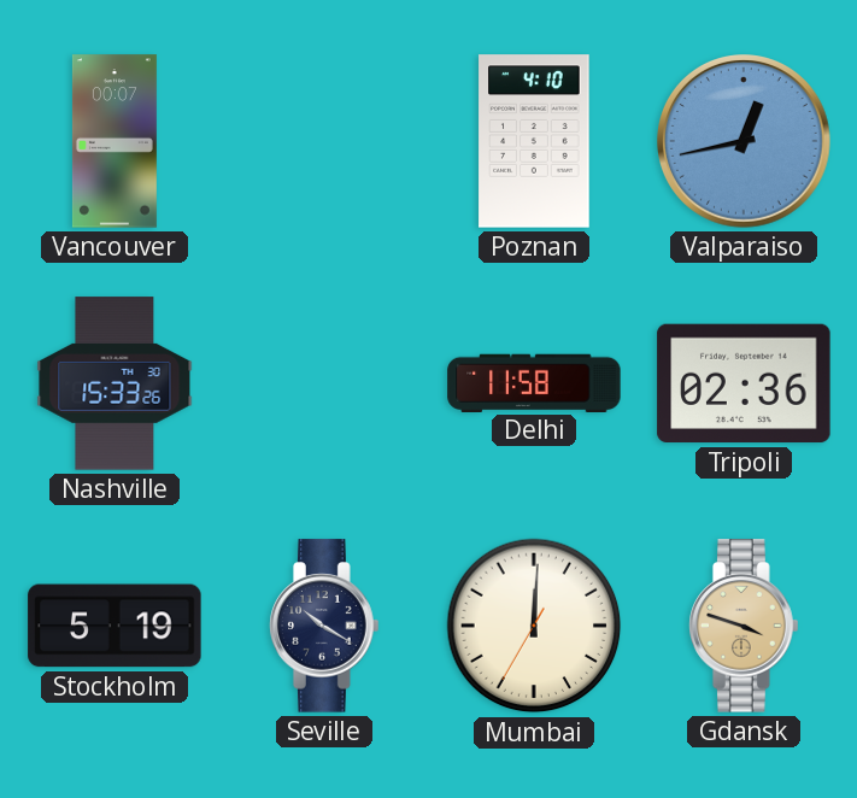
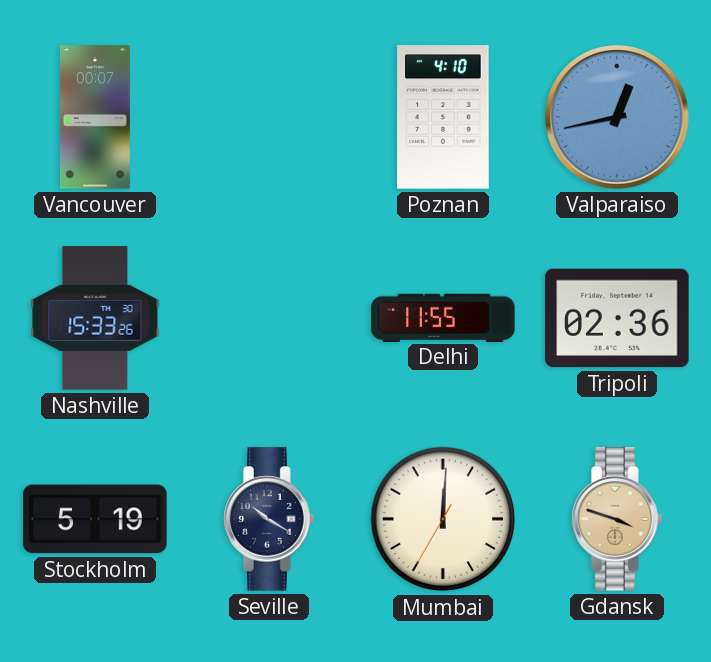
Delhi: 11:58 -> 11:55 (443, 317)
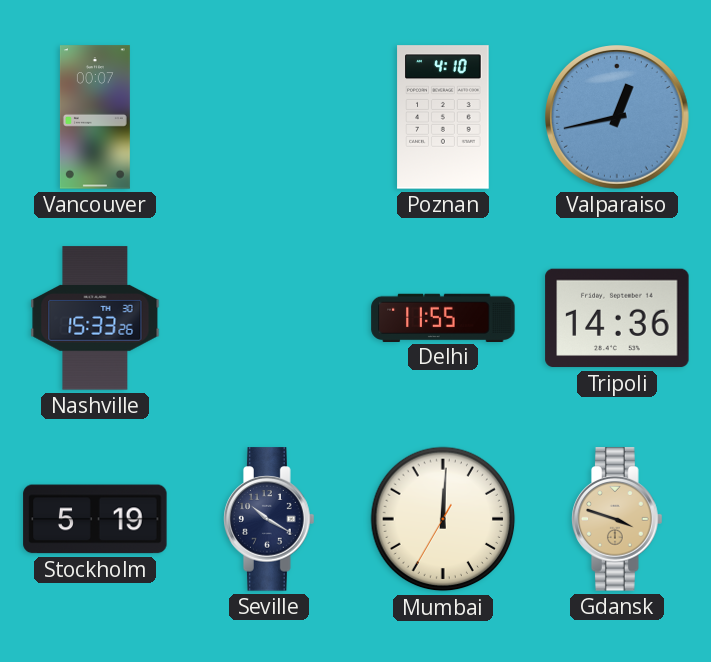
Tripoli: 02:36 -> 14:36 (617, 318)
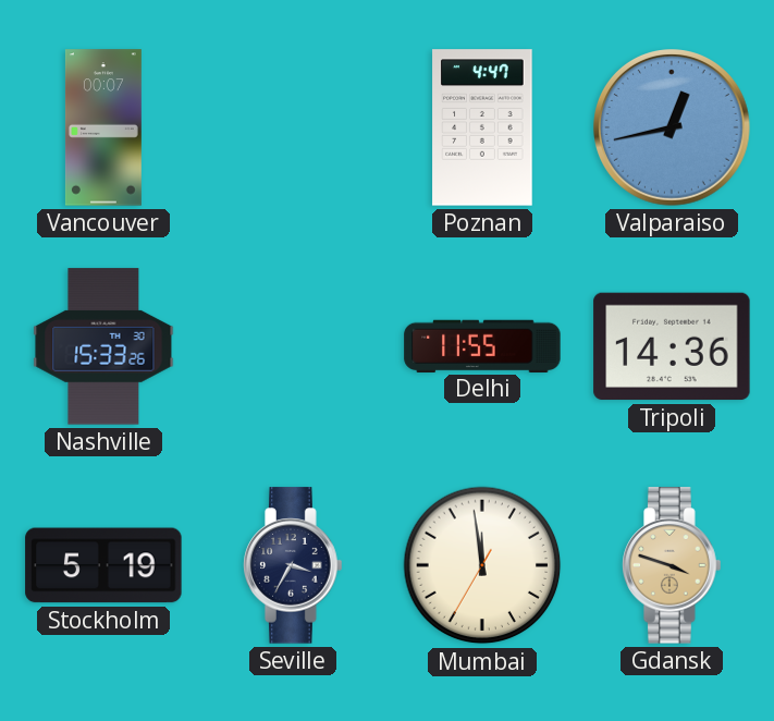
Poznan: 4:10 -> 4:47 (482, 127)
Seville: 10:20 -> 3:35 (293, 565)
Mumbai: 12:00 -> 11:58 (482, 565)
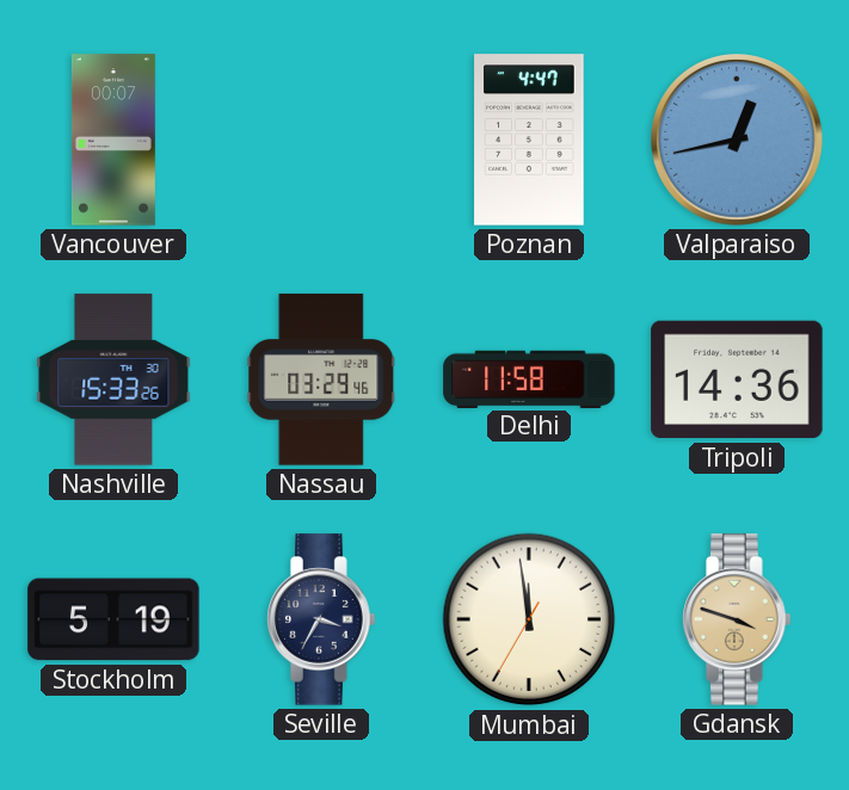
Nassau: none -> 03:29 (321, 379)
Delhi: 11:55 -> 11:58 (529, 378)
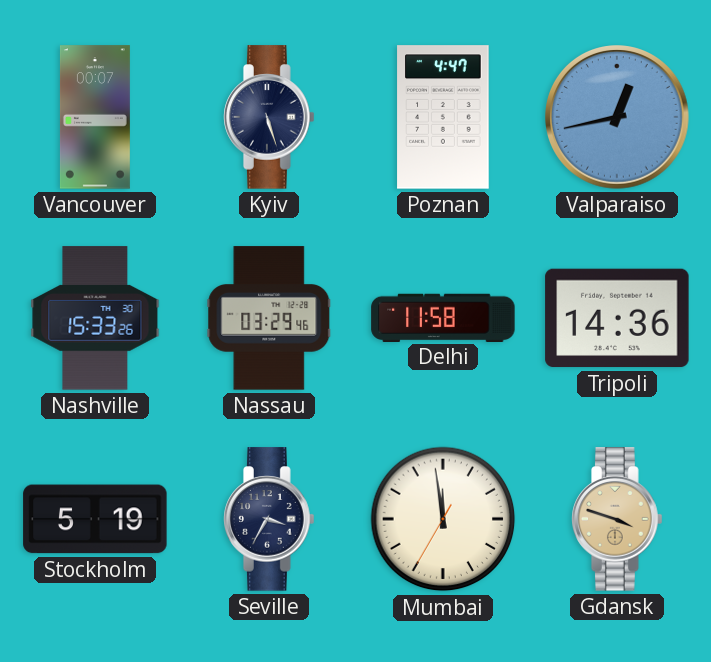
Kyiv: none -> 5:27 (269, 117)
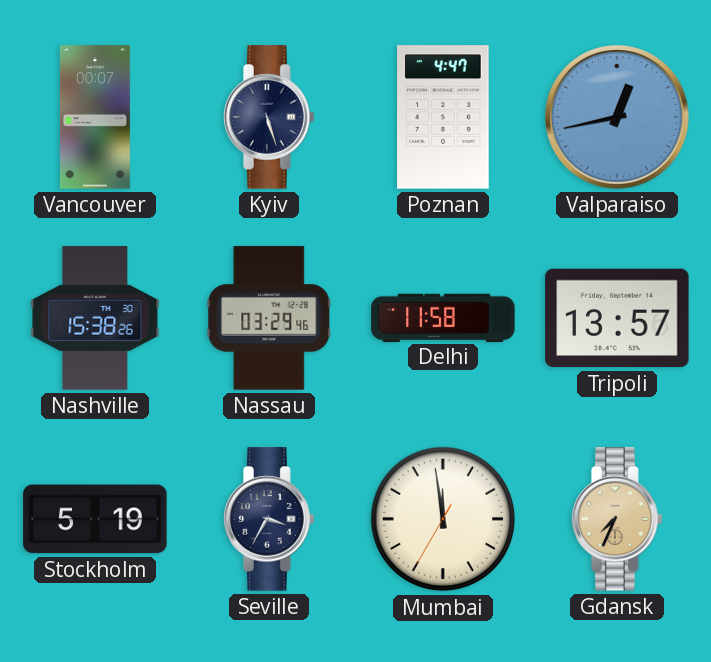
Nashville: 15:33 -> 15:38 (95, 318)
Tripoli: 14:36 -> 13:57 (617, 318)
Gdansk: 3:48 -> 7:34 (617, 519)
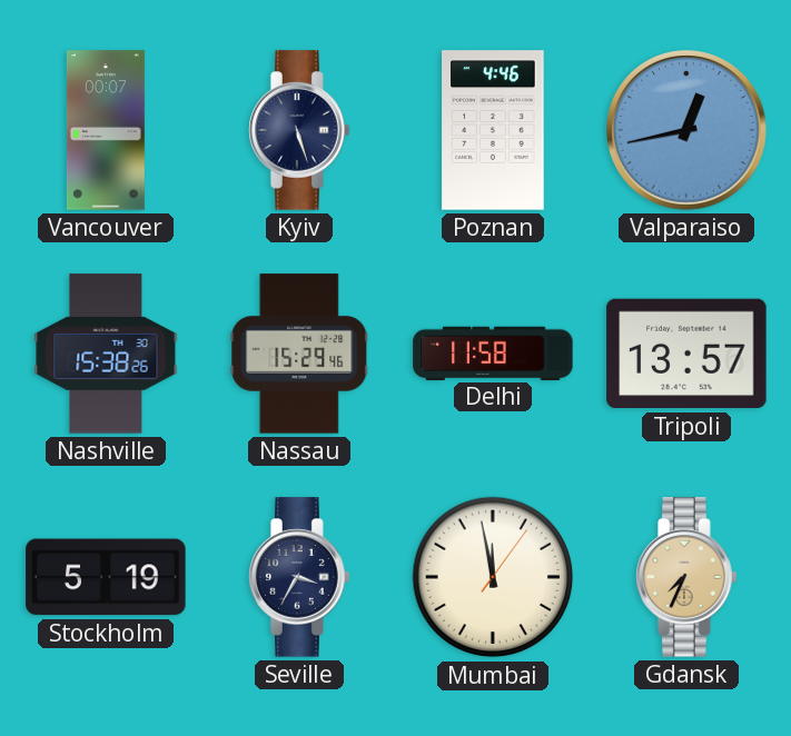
Poznan: 4:47 -> 4:46 (493, 130)
Nassau: 03:29 -> 15:29 (299, 354)
Mumbai: 11:58:35 -> 11:58:06 (493, 577)
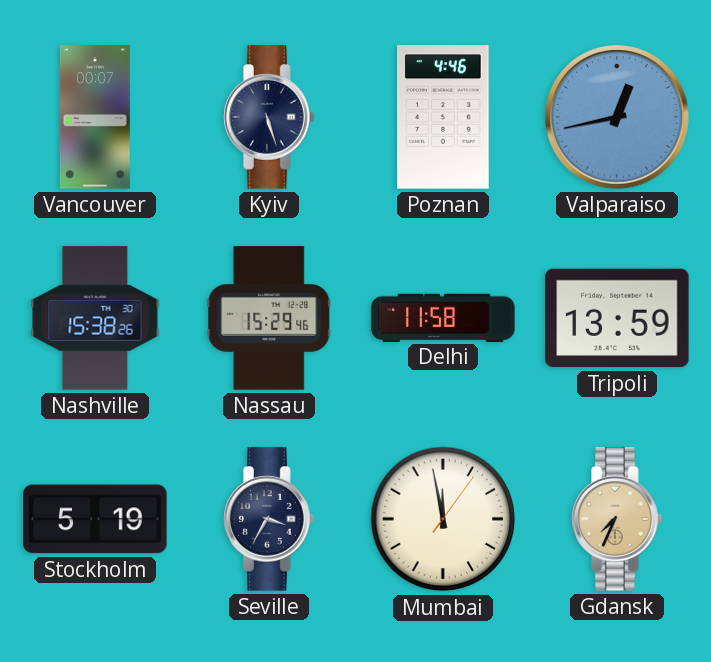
Tripoli: 13:57 -> 13:59 (617, 318)
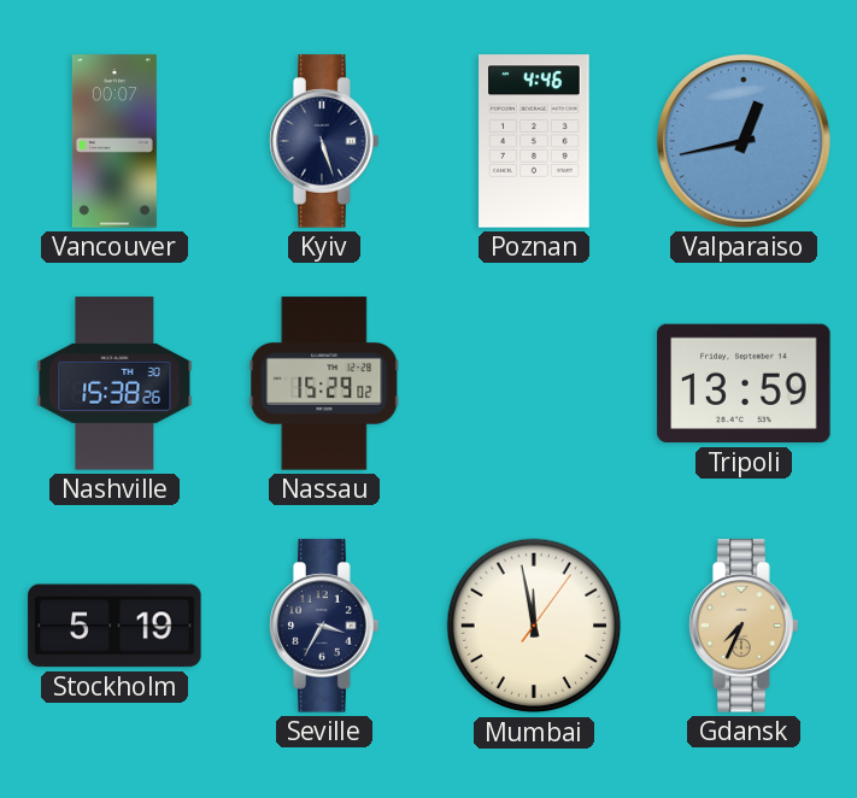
Nassau: 15:29:46 -> 15:29:02 (324, 383)
Delhi: 11:58 -> none (443, 317)
